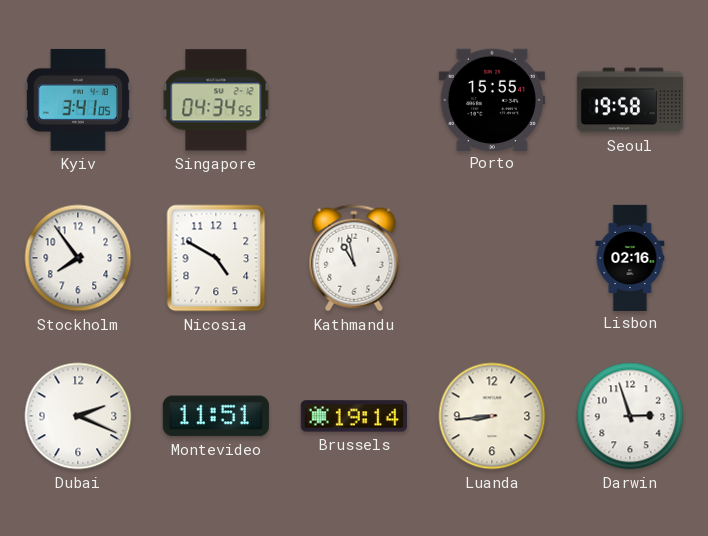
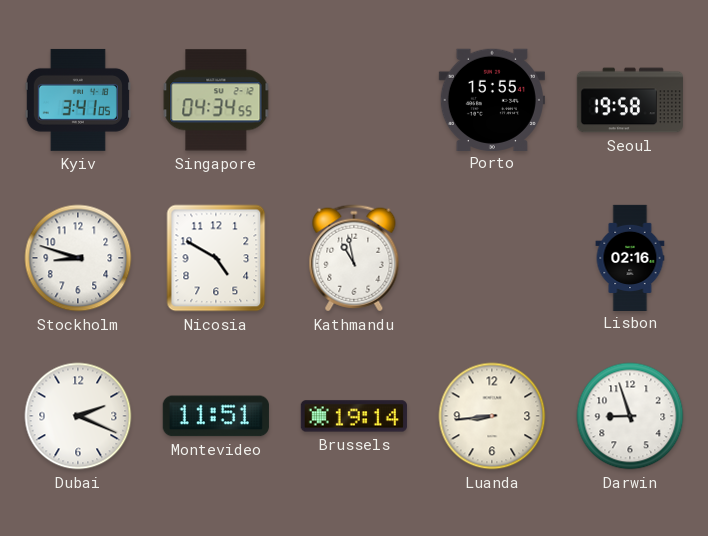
Stockholm: 7:54 -> 8:48 (78, 258)
Darwin: 2:57 -> 8:57 (630, 416)
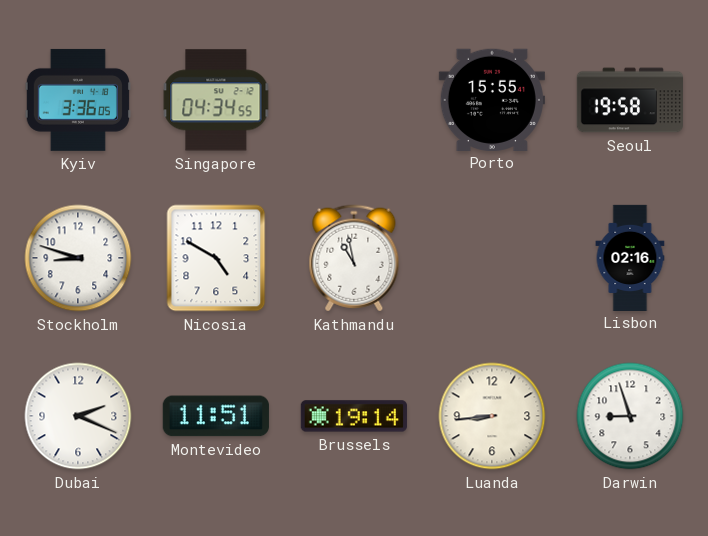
Kyiv: 3:41 -> 3:36 (78, 100)
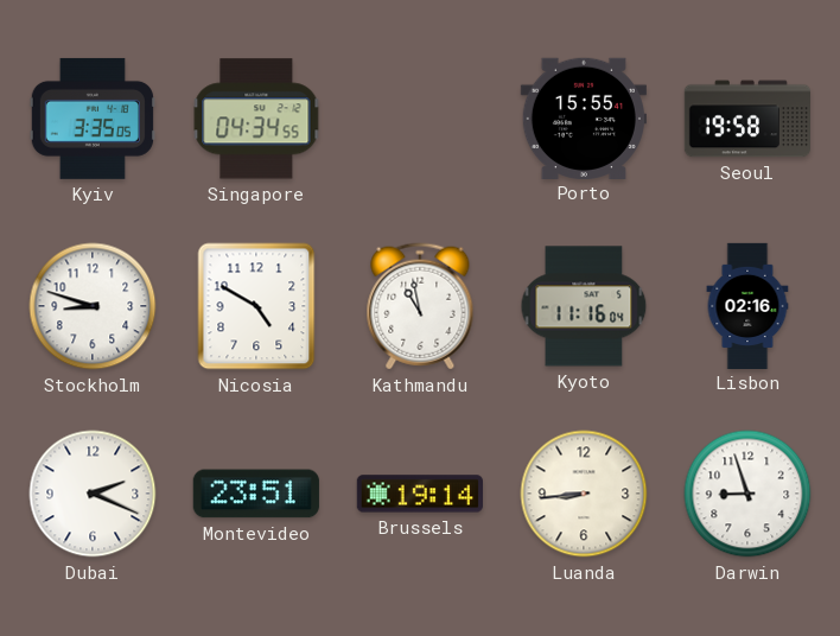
Kyiv: 3:36 -> 3:35 (93, 119)
Kyoto: none -> 11:16 (584, 306)
Montevideo: 11:51 -> 23:51 (256, 494)
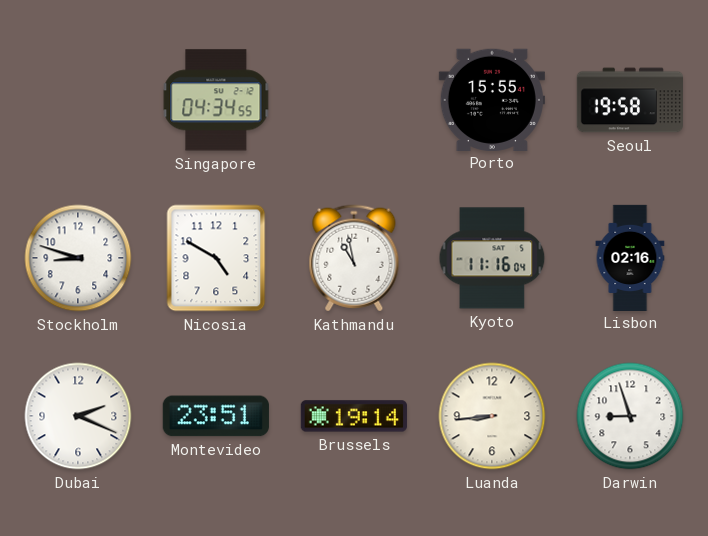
Kyiv: 3:35 -> none (93, 119)
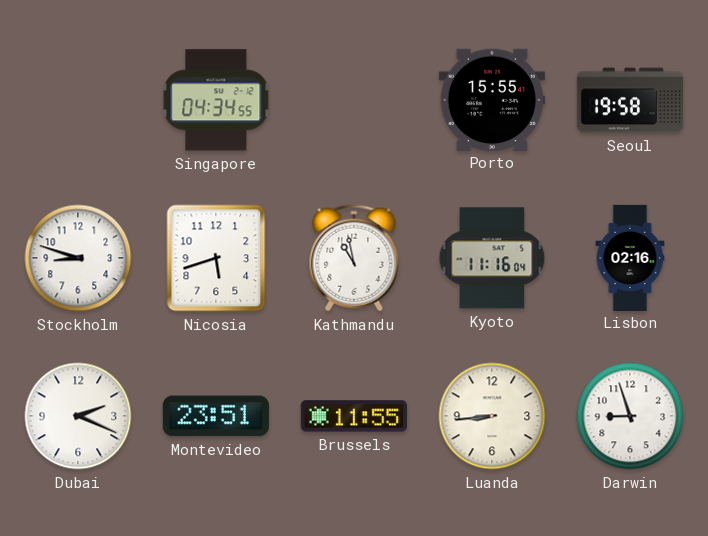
Nicosia: 4:50 -> 5:42 (216, 258)
Brussels: 19:14 -> 11:55 (354, 416)
